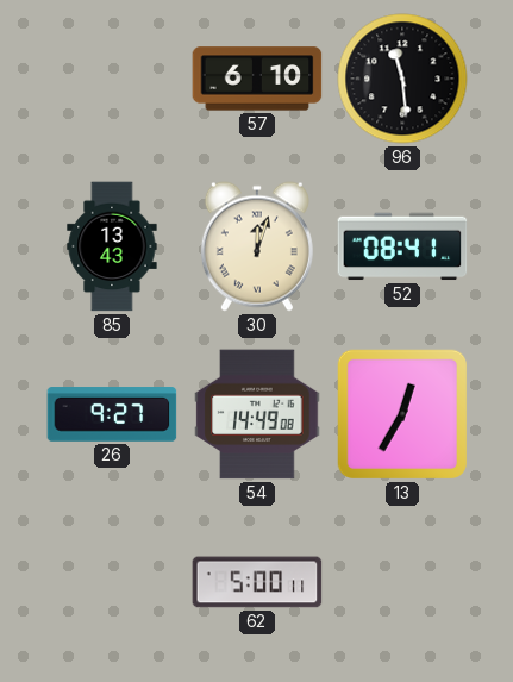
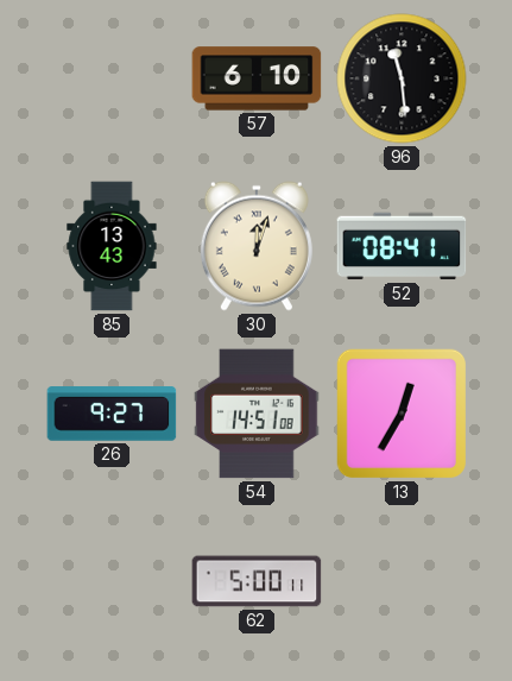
54: 14:49 -> 14:51 (257, 414)
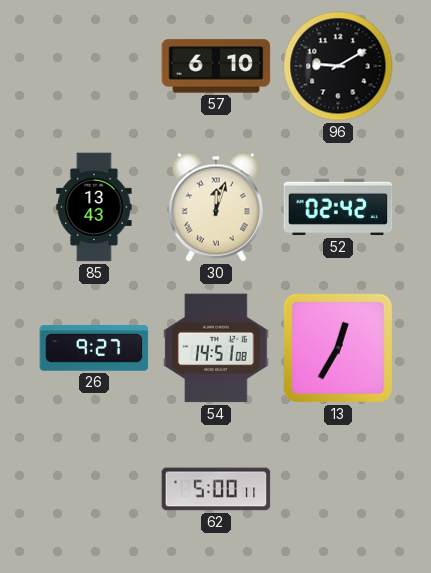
96: 11:29 -> 9:10 (338, 66)
52: 08:41 -> 02:42 (338, 207)
